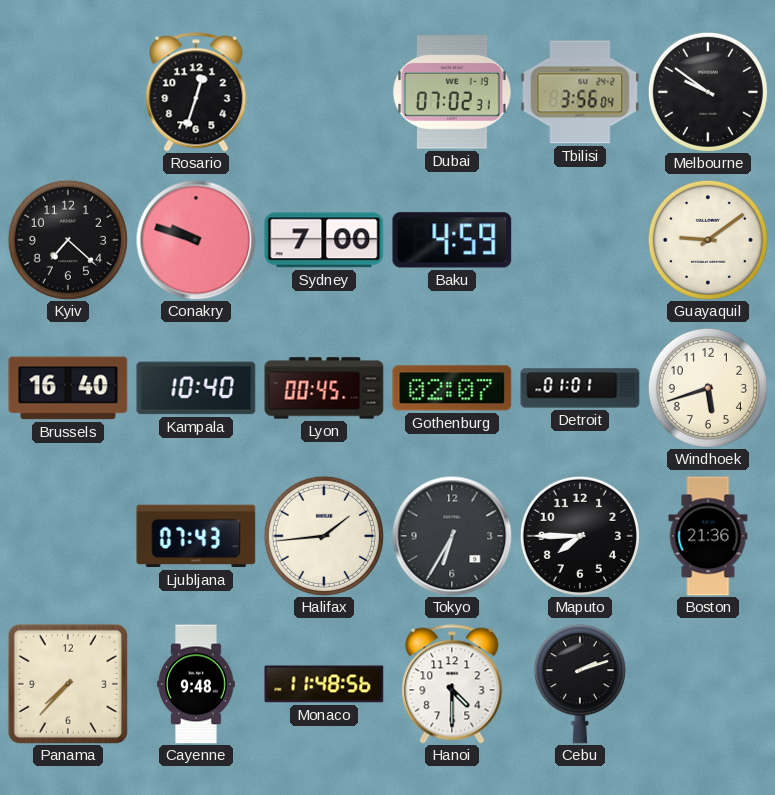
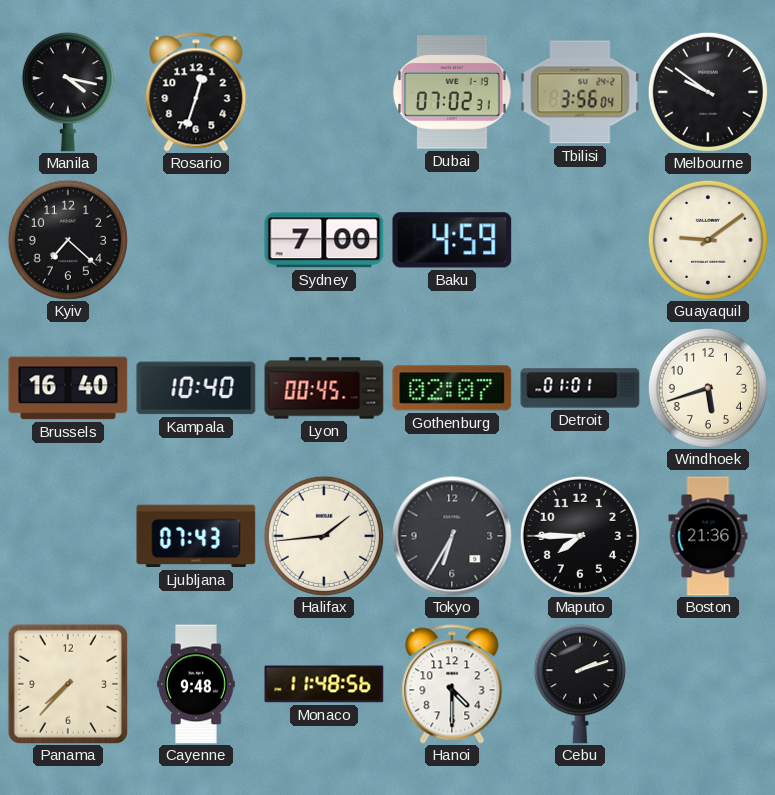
Manila: none -> 4:17 (68, 92)
Conakry: 9:48 -> none (196, 240)
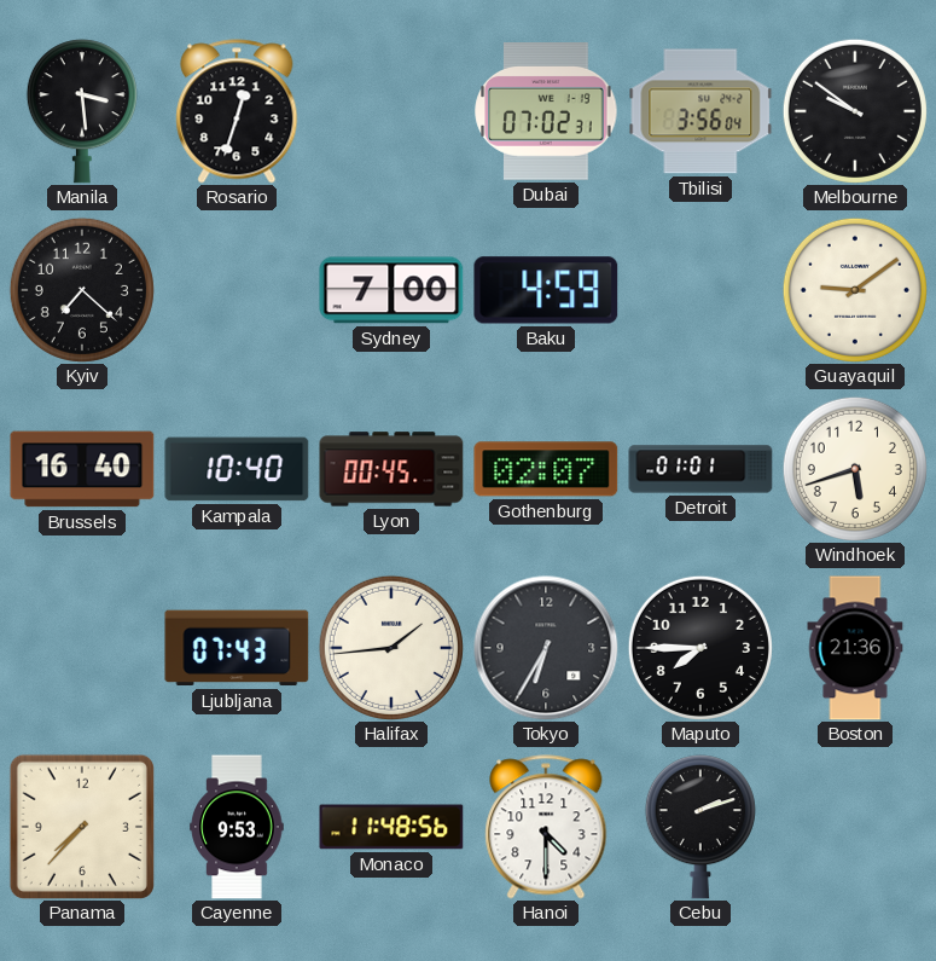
Manila: 4:17 -> 3:29 (82, 111)
Cayenne: 9:48 -> 9:53 (237, 827)
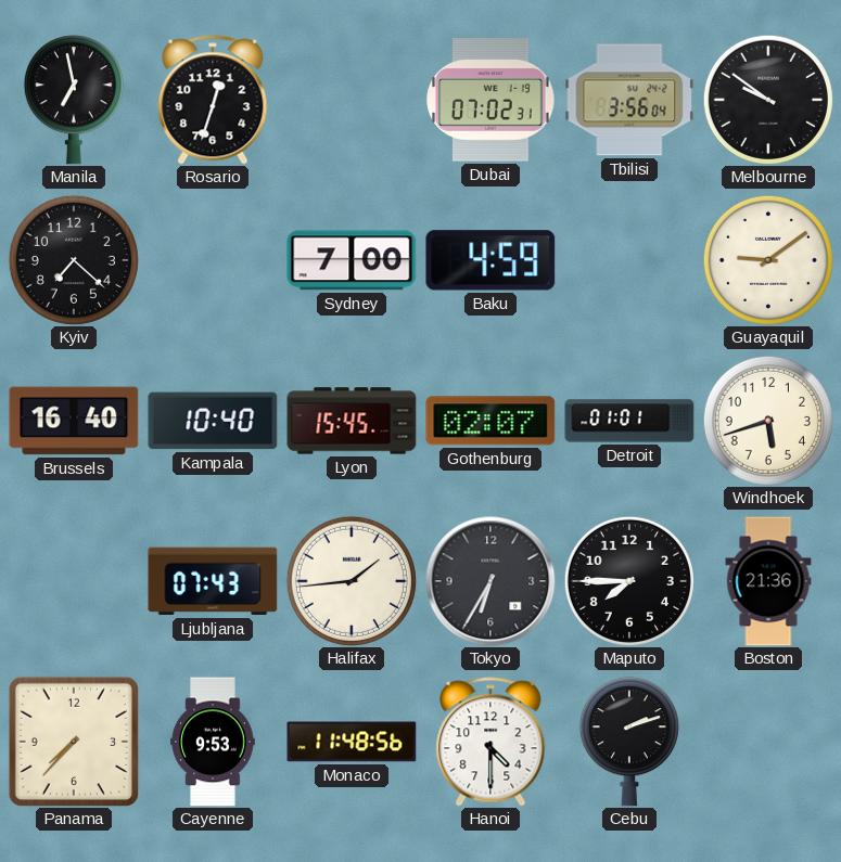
Manila: 3:29 -> 6:58 (74, 100)
Lyon: 00:45 -> 15:45 (352, 421)
